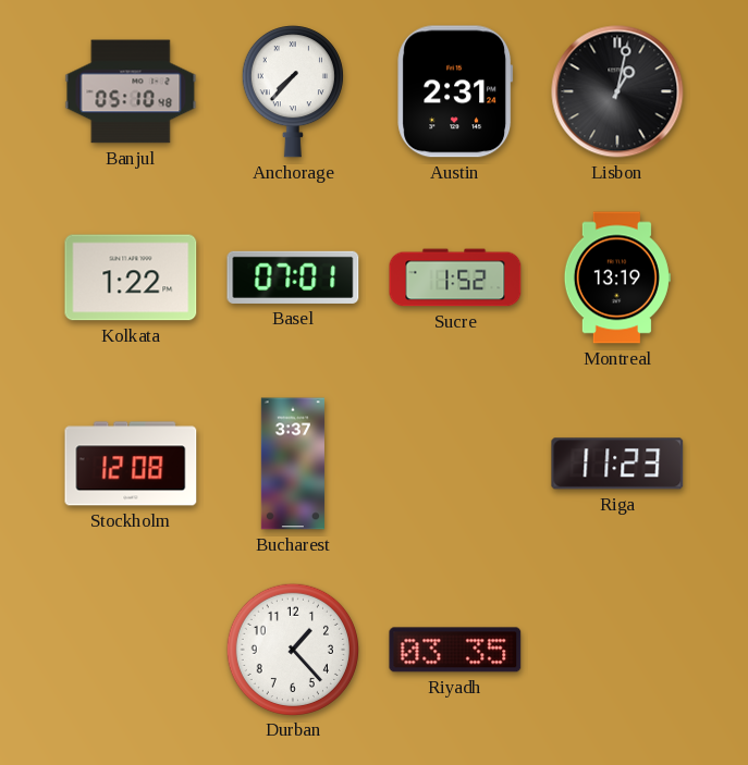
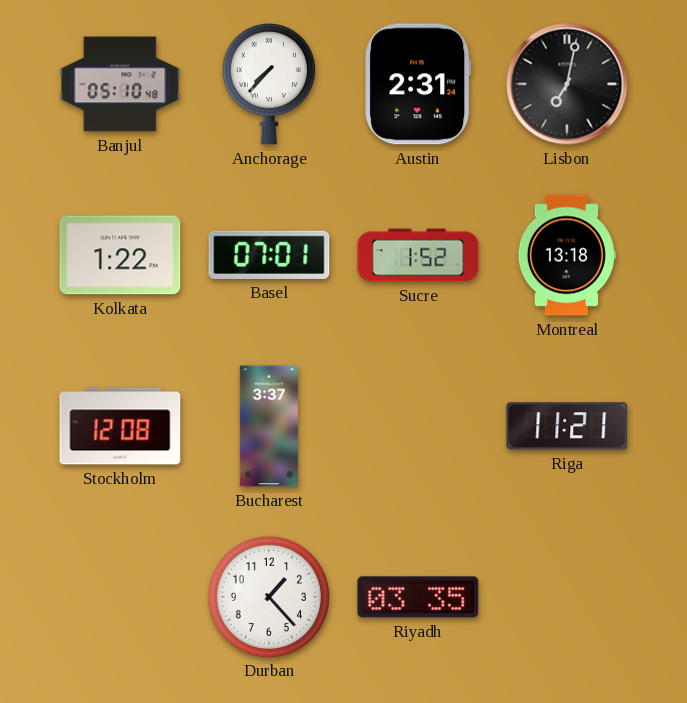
Lisbon: 1:02 -> 7:02 (567, 84)
Montreal: 13:19 -> 13:18 (567, 255)
Riga: 11:23 -> 11:21 (567, 426)
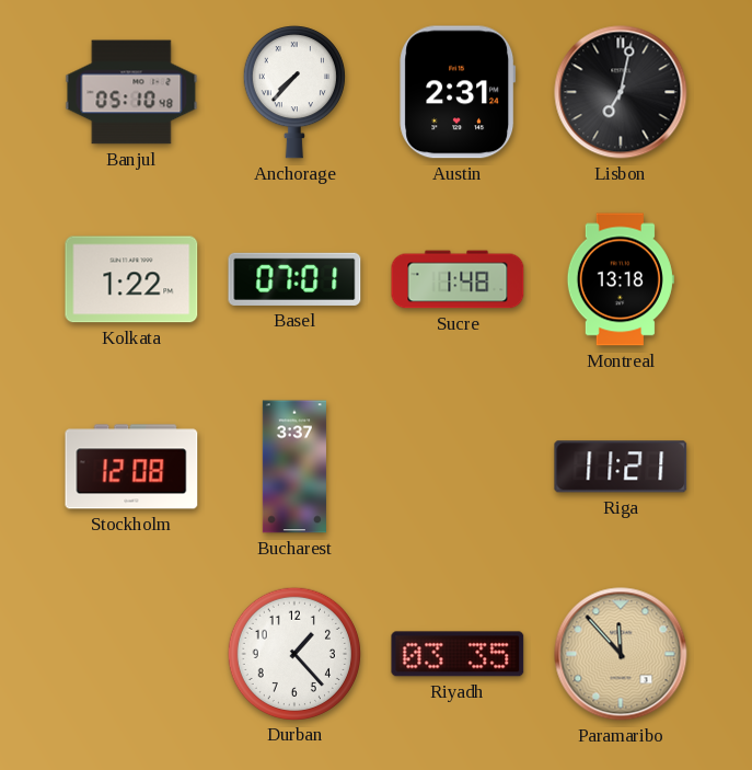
Sucre: 1:52 -> 1:48 (458, 279)
Paramaribo: none -> 11:53 (621, 654)
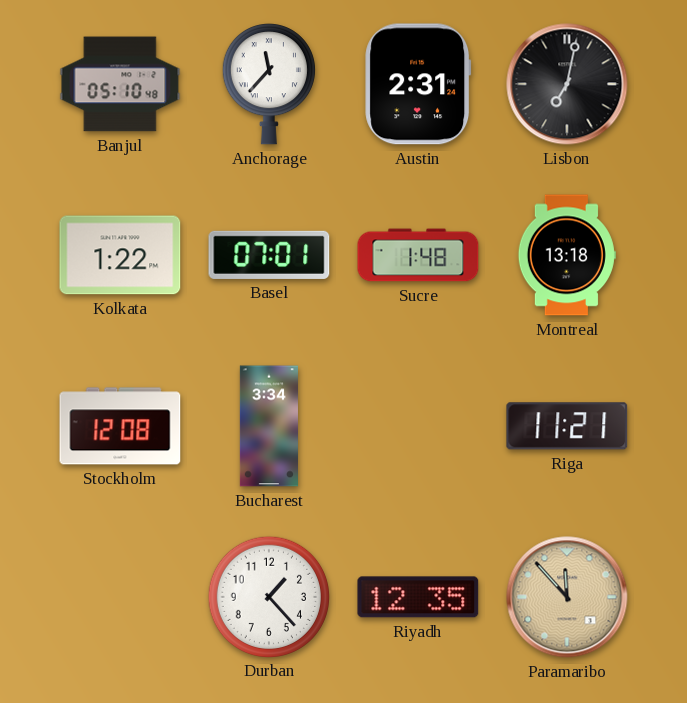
Anchorage: 7:37 -> 11:37 (269, 85)
Bucharest: 3:37 -> 3:34 (269, 426)
Riyadh: 03:35 -> 12:35 (418, 597)
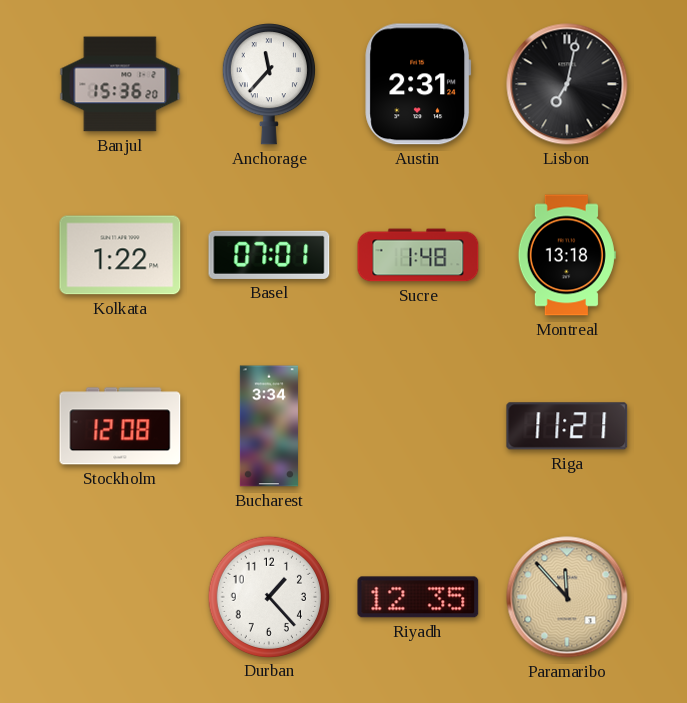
Banjul: 05:10 -> 15:36 (120, 84)
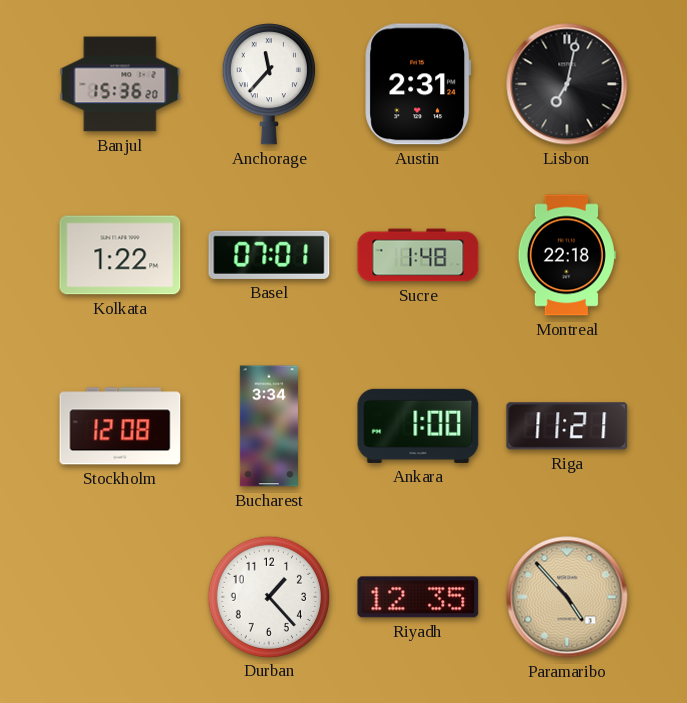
Montreal: 13:18 -> 22:18 (567, 255)
Ankara: none -> 1:00 (418, 426)
Paramaribo: 11:53 -> 4:53 (567, 597)
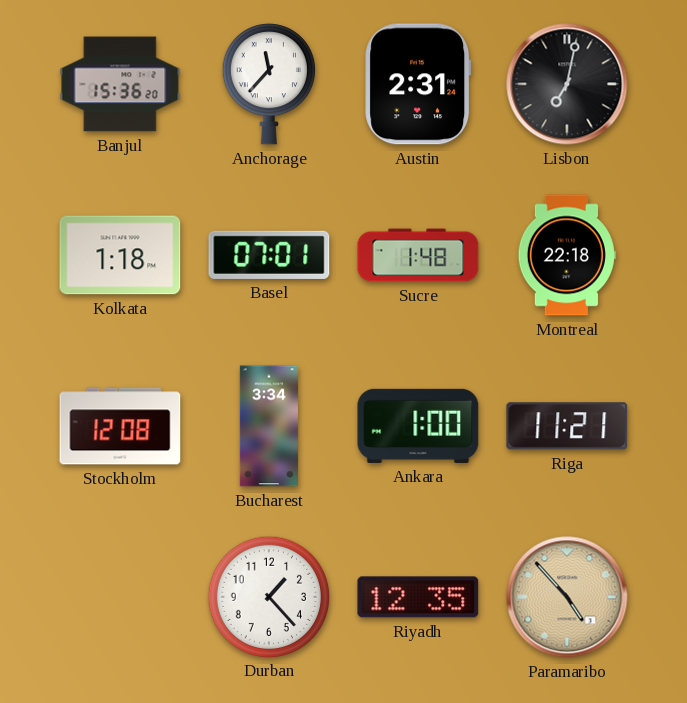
Kolkata: 1:22 -> 1:18 (120, 255)
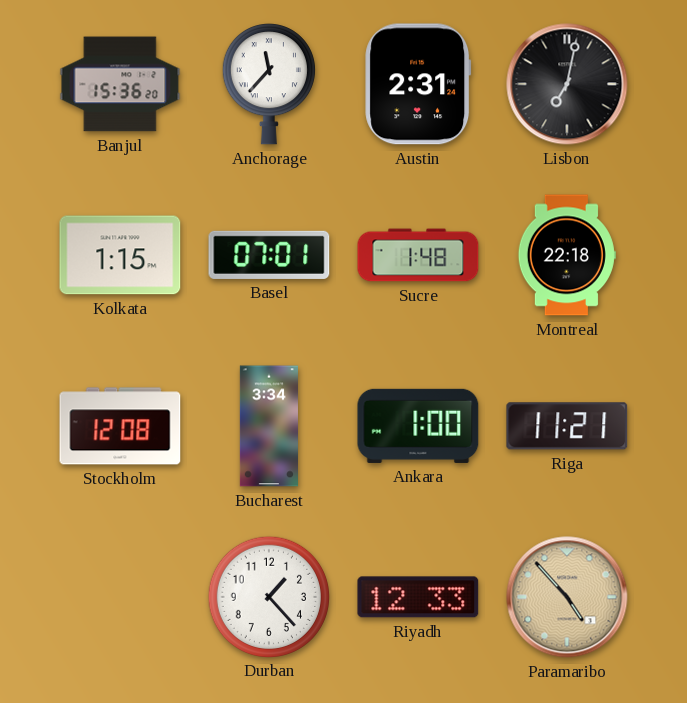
Kolkata: 1:18 -> 1:15 (120, 255)
Riyadh: 12:35 -> 12:33 (418, 597)
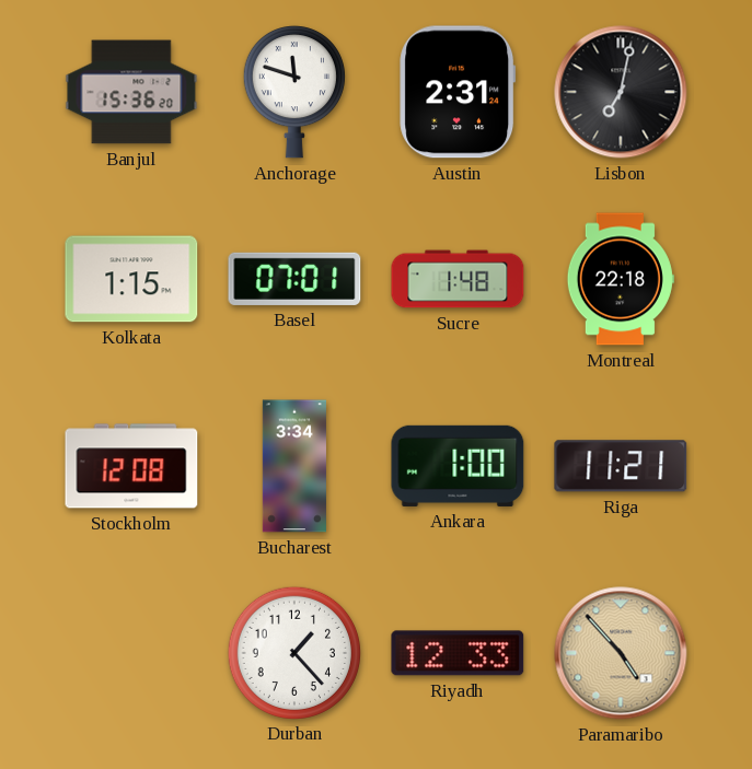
Anchorage: 11:37 -> 11:48 (294, 93)
